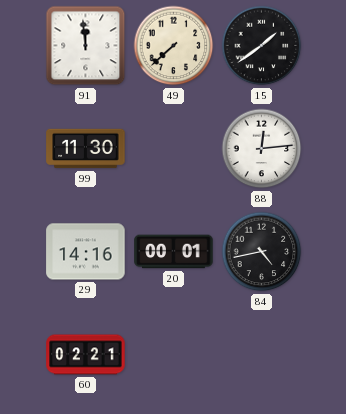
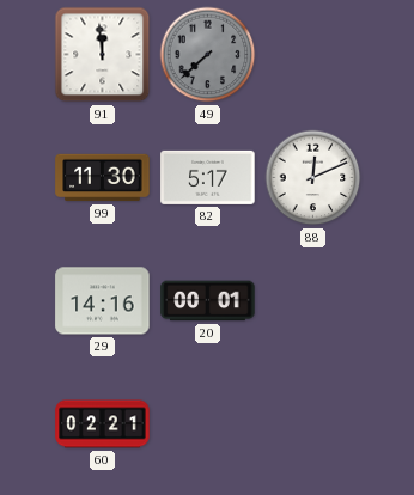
49 dial: cream -> grey (208, 55)
15: 1:39 -> none (262, 46)
82: none -> 5:17 (208, 177)
88: 12:14 -> 12:11 (313, 178)
84: 4:43 -> none (262, 252)
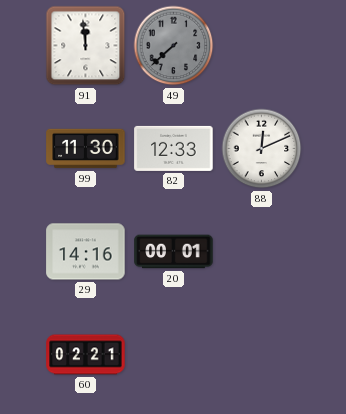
82: 5:17 -> 12:33 (174, 148)
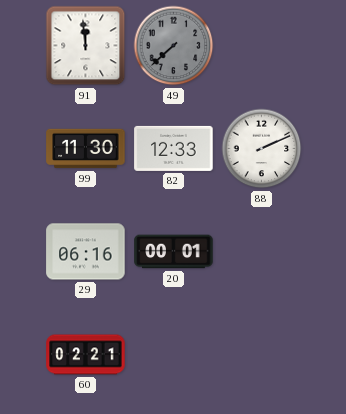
88: 12:11 -> 2:11 (262, 149)
29: 14:16 -> 06:16 (86, 252)
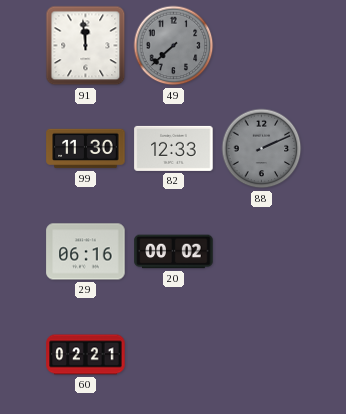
88 dial: white -> grey (262, 149)
20: 00:01 -> 00:02 (174, 252)
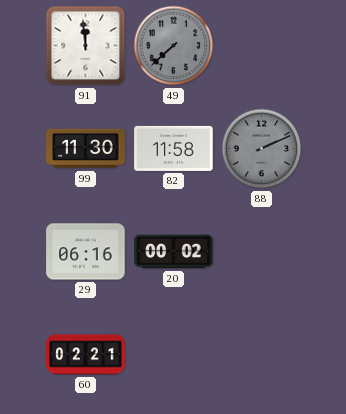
82: 12:33 -> 11:58 (174, 148)
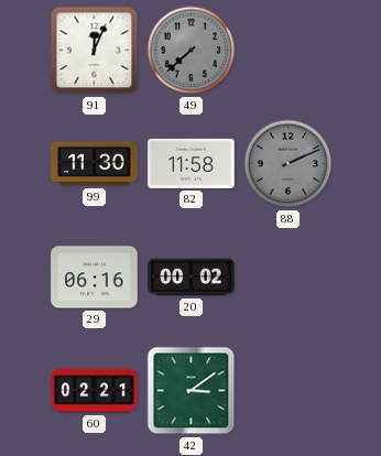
91: 11:59 -> 12:04 (95, 51)
42: none -> 3:09 (192, 391)
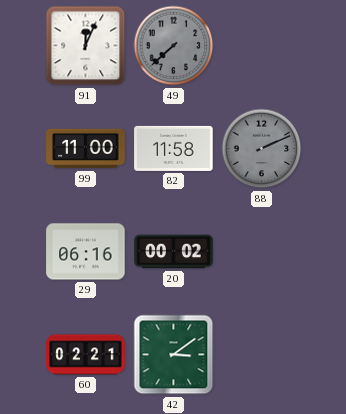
99: 11:30 -> 11:00 (86, 149)
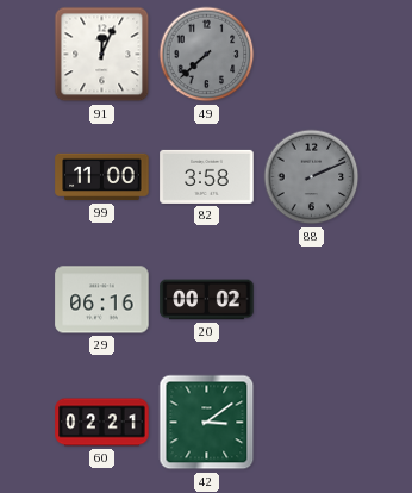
82: 11:58 -> 3:58 (207, 176)
